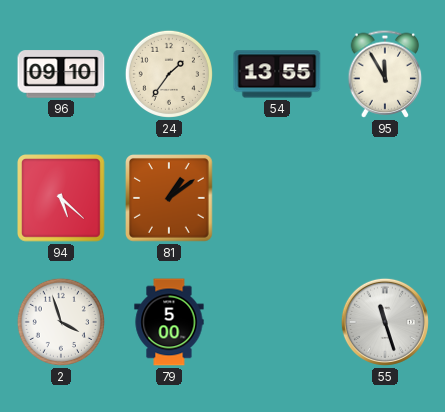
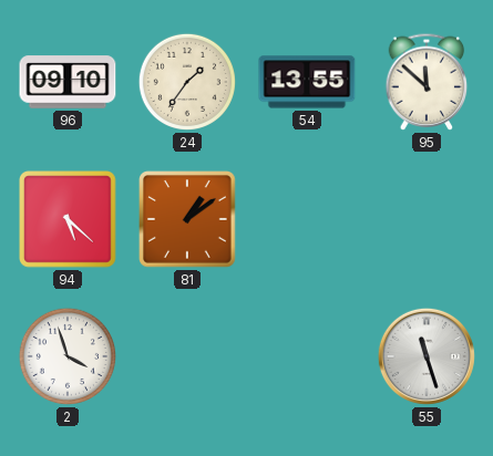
95: 11:55 -> 11:52 (427, 82)
79: 5:00 -> none (169, 322)
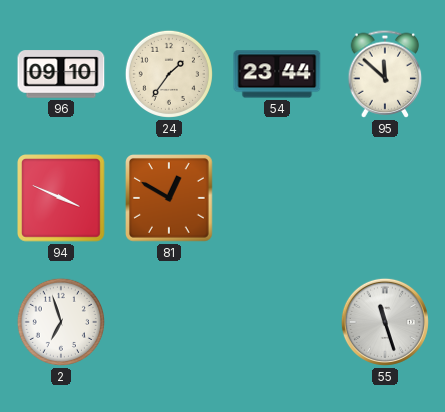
54: 13:55 -> 23:44 (277, 74)
94: 5:22 -> 3:49 (61, 198)
81: 1:09 -> 12:50 (169, 198)
2: 3:57 -> 6:57 (61, 322)
